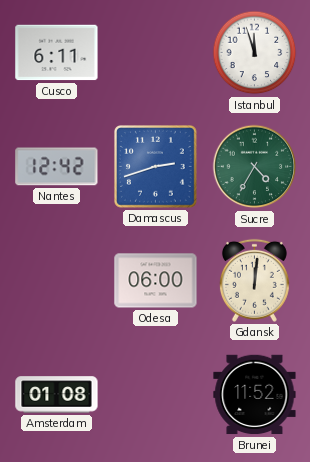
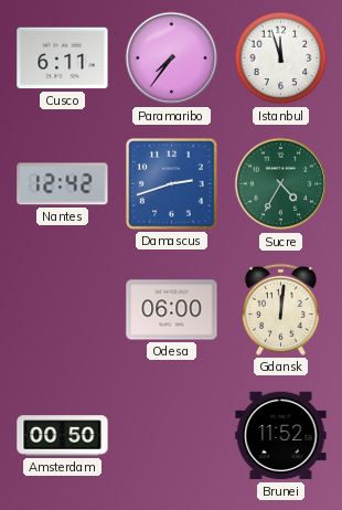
Paramaribo: none -> 7:36 (172, 59)
Amsterdam: 01:08 -> 00:50 (63, 436)
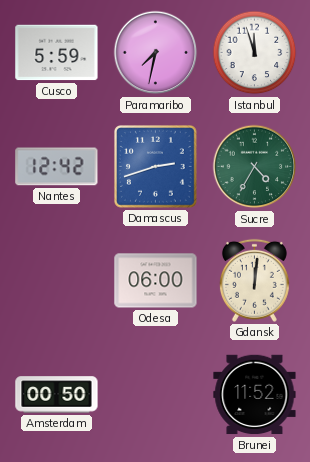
Cusco: 6:11 -> 5:59 (57, 53)
Paramaribo: 7:36 -> 7:32 (156, 53)
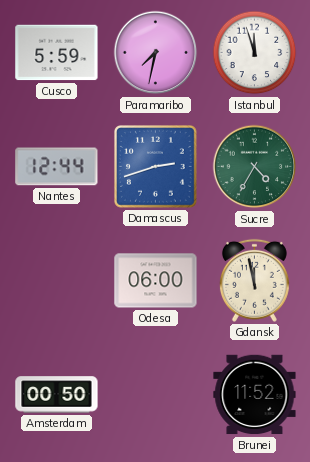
Nantes: 12:42 -> 12:44 (57, 167)
Gdansk: 12:01 -> 11:58 (254, 280)
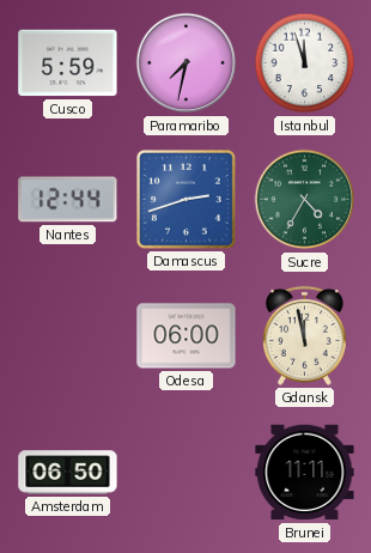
Amsterdam: 00:50 -> 06:50 (68, 473)
Brunei: 11:52 -> 11:11 (305, 473)
